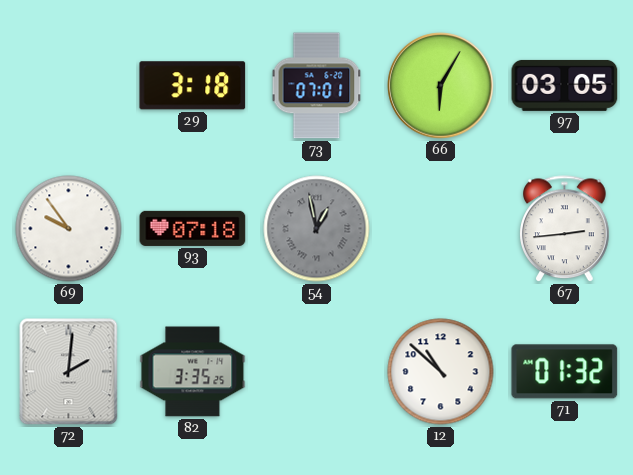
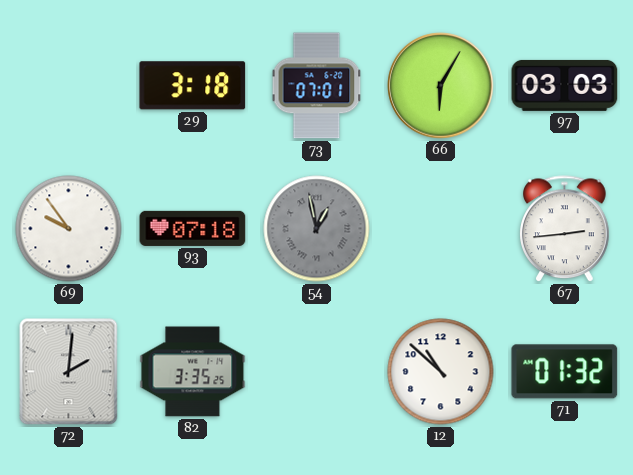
97: 03:05 -> 03:03 (565, 85)
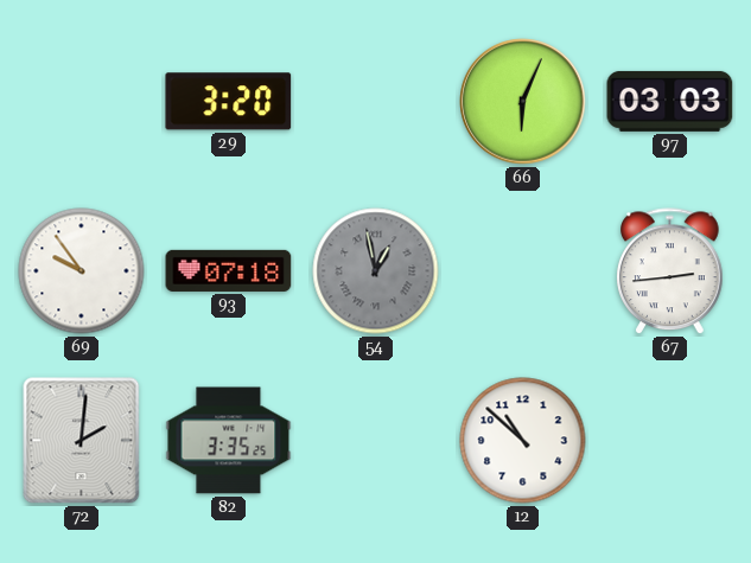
29: 3:18 -> 3:20 (229, 102)
73: 07:01 -> none (317, 86)
66: 6:05 -> 6:04 (523, 102)
71: 01:32 -> none (565, 372)
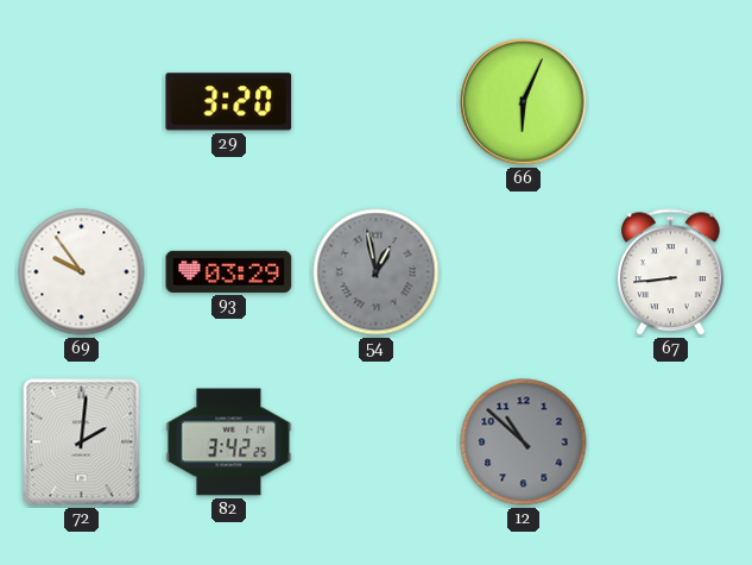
97: 03:03 -> none (670, 101)
93: 07:18 -> 03:29 (229, 271)
67: 2:44 -> 8:44 (671, 272)
82: 3:35 -> 3:42 (229, 442)
12 dial: white -> grey (524, 442)
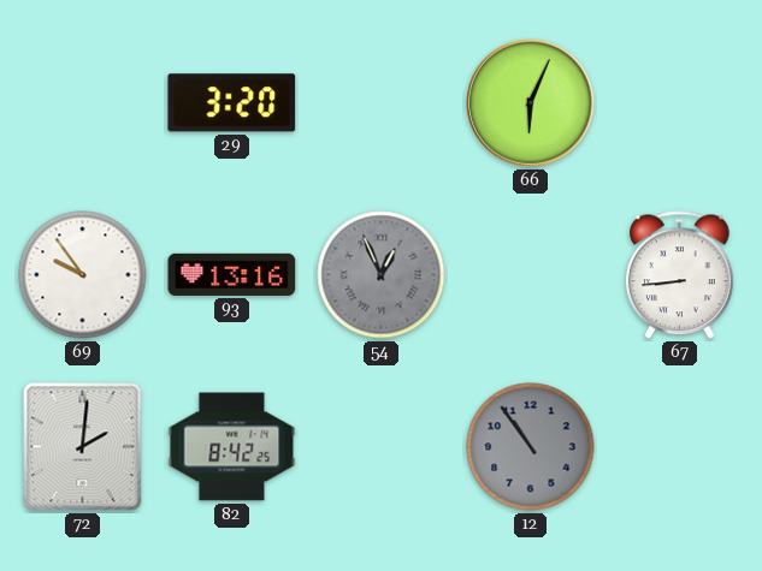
93: 03:29 -> 13:16 (232, 274)
54: 12:58 -> 12:56 (382, 275)
82: 3:42 -> 8:42 (232, 447)
12: 10:52 -> 10:54 (531, 447)
